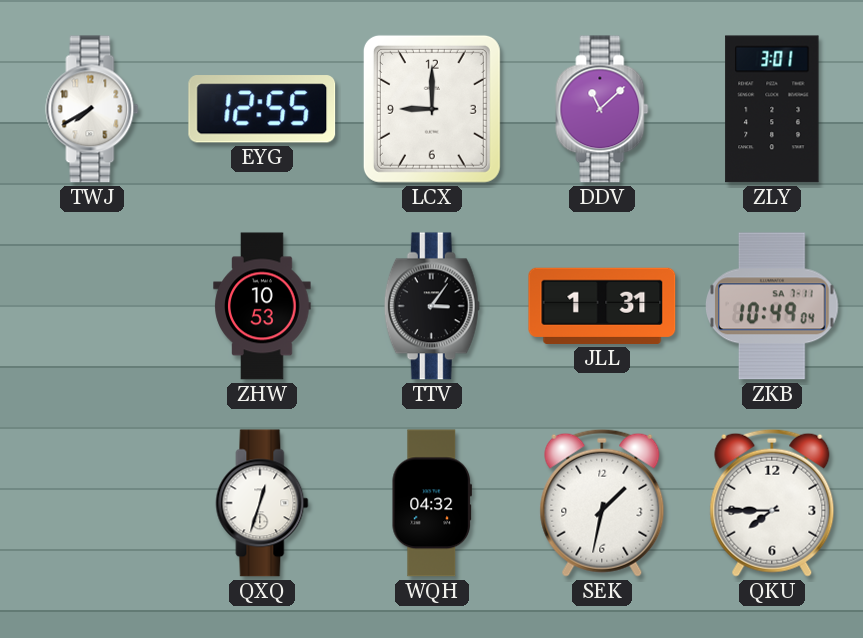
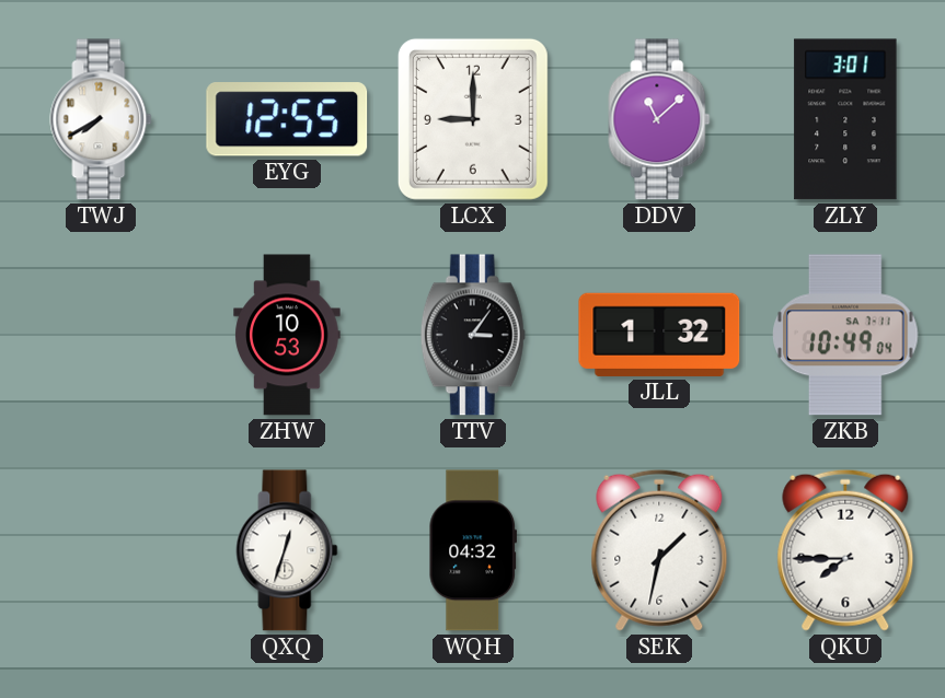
JLL: 1:31 -> 1:32 (659, 335)
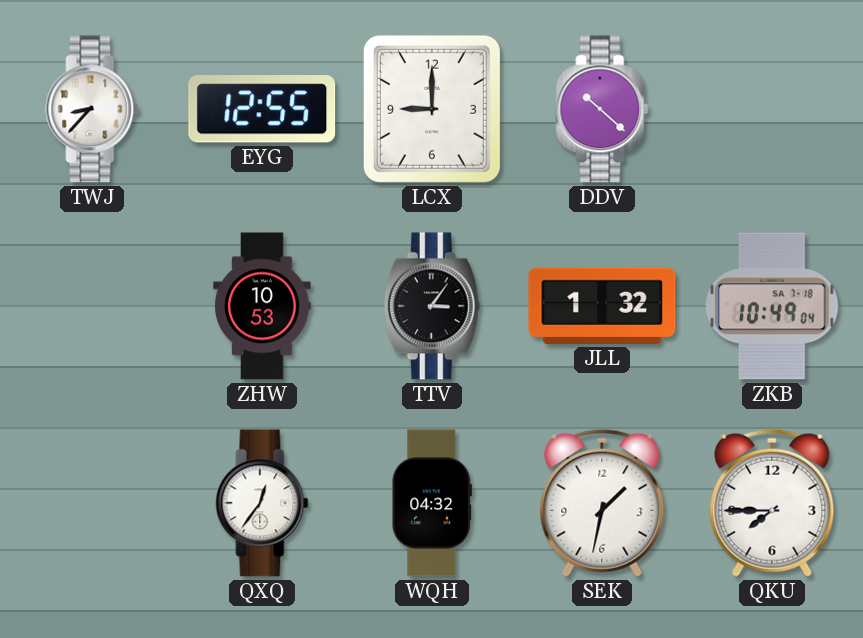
TWJ: 7:40 -> 8:37 (92, 109)
DDV: 11:08 -> 10:22 (602, 109)
ZLY: 3:01 -> none (845, 119)
ZKB date: SA 7-11 -> SA 7-18 (772, 306)
QXQ: 12:33 -> 12:36 (262, 503)
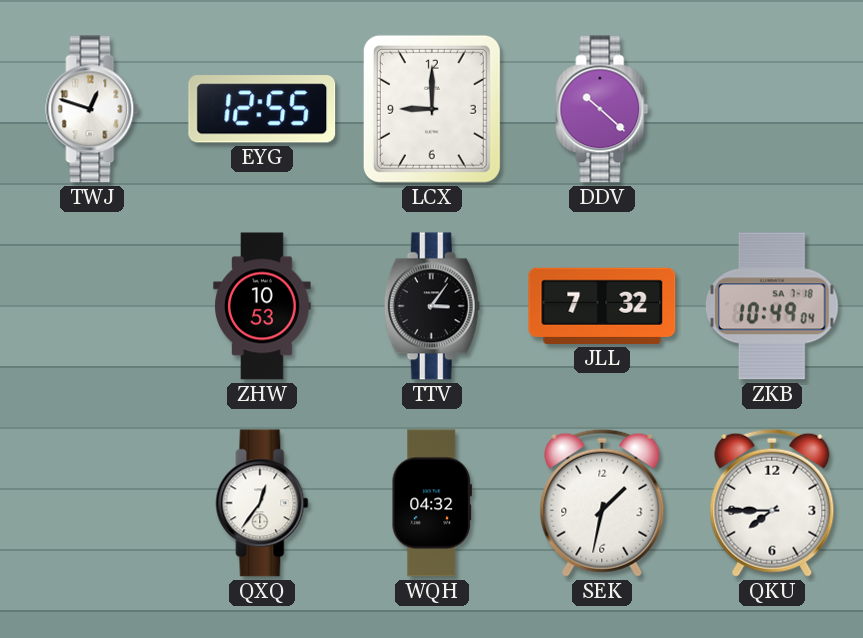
TWJ: 8:37 -> 12:48 (92, 109)
JLL: 1:32 -> 7:32 (602, 306)
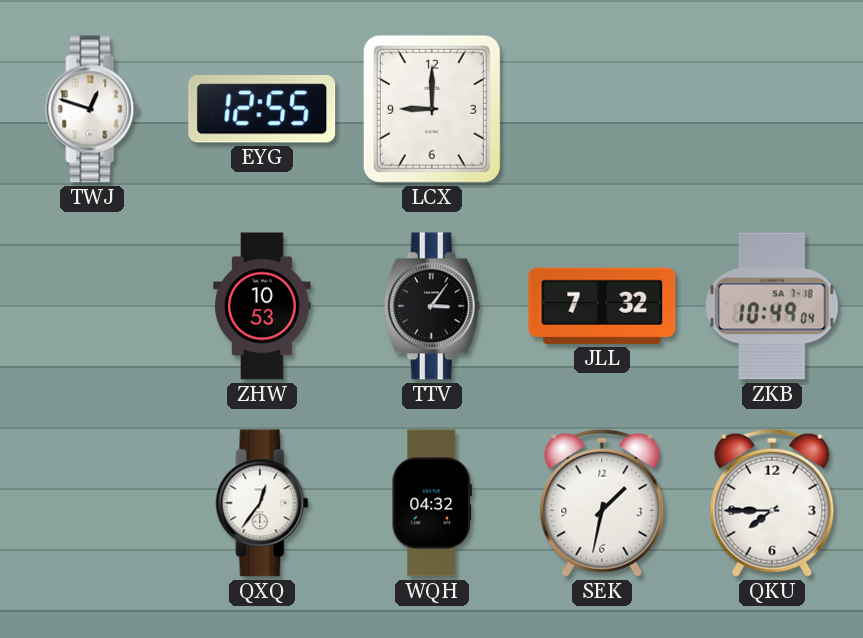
DDV: 10:22 -> none (602, 109)
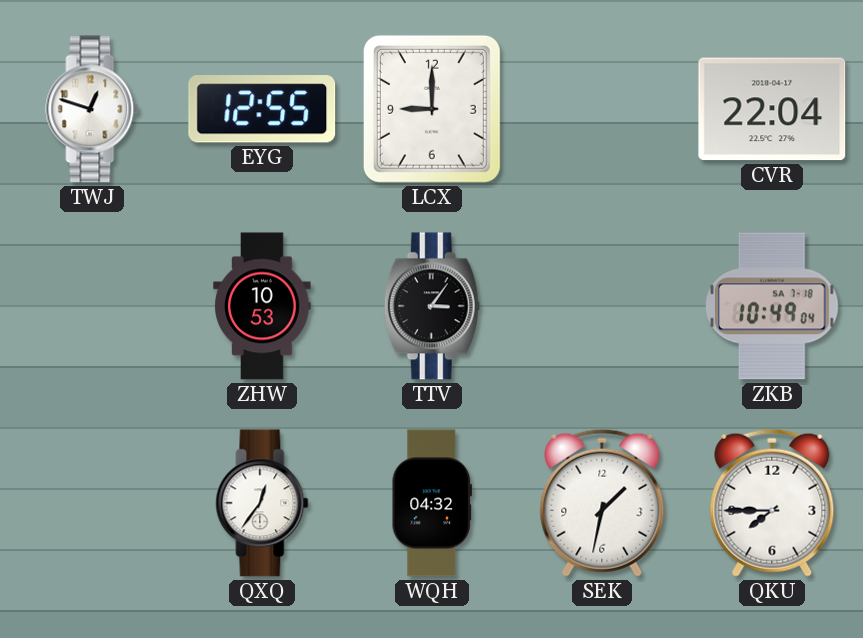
CVR: none -> 22:04 (772, 109)
JLL: 7:32 -> none (602, 306)
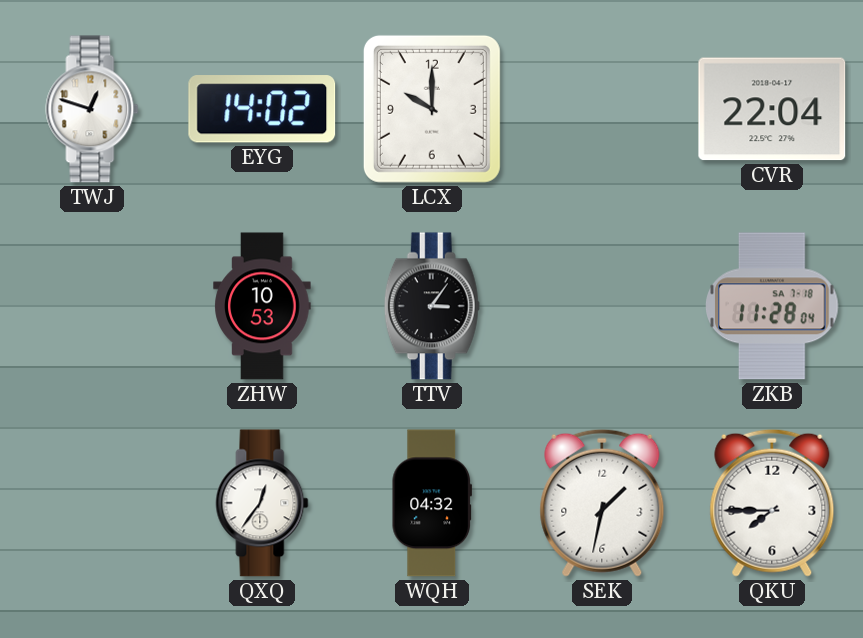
EYG: 12:55 -> 14:02 (262, 109)
LCX: 9:00 -> 10:00 (432, 109)
ZKB: 10:49 -> 11:28 (772, 306)
